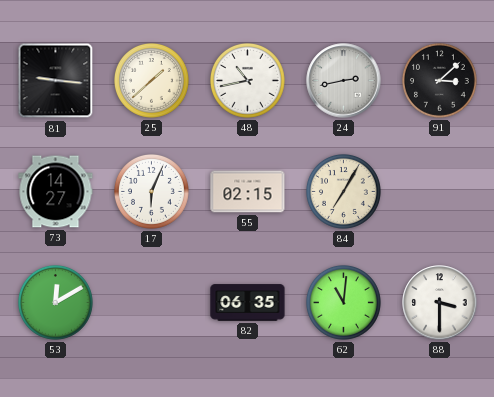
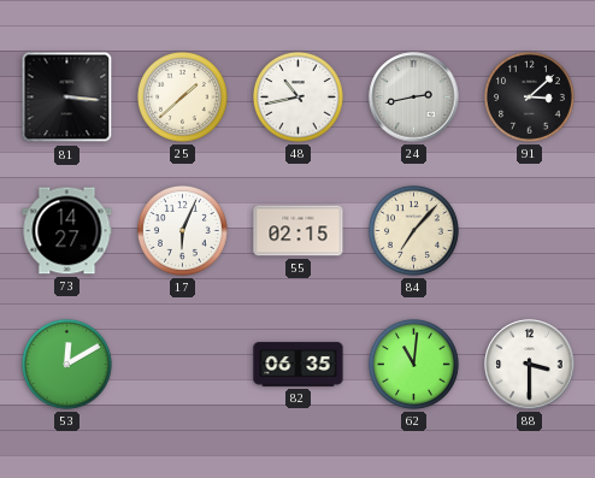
81: 9:16 -> 3:16 (67, 98)
84: 7:05 -> 7:07 (414, 231)
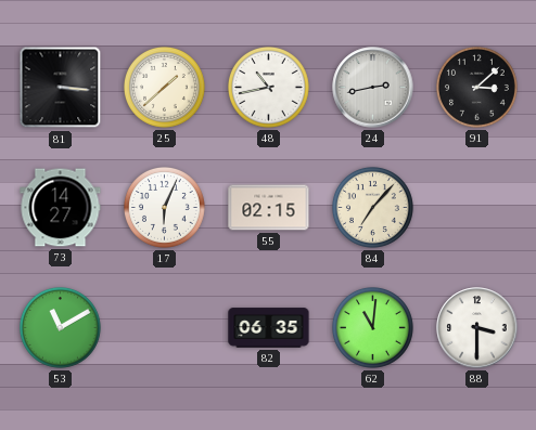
53: 12:10 -> 11:10 (61, 328)
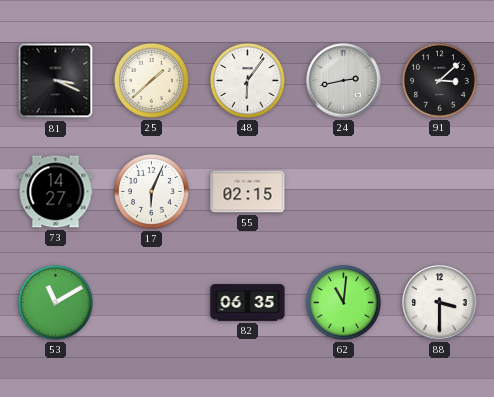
81: 3:16 -> 3:19 (56, 81)
48: 10:43 -> 6:06 (248, 81)
84: 7:07 -> none (373, 208)
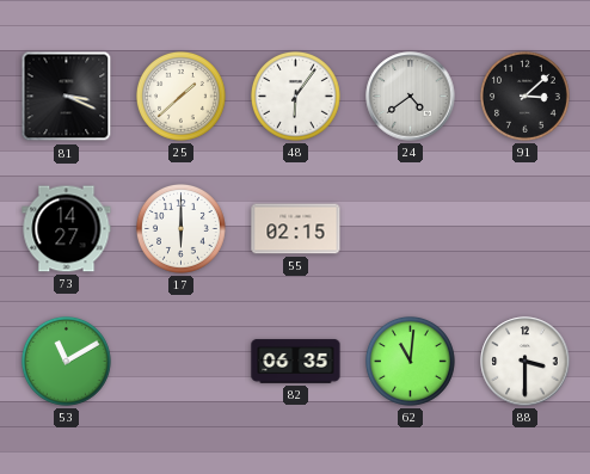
24: 2:43 -> 4:39 (411, 97)
17: 6:04 -> 6:00 (182, 229)
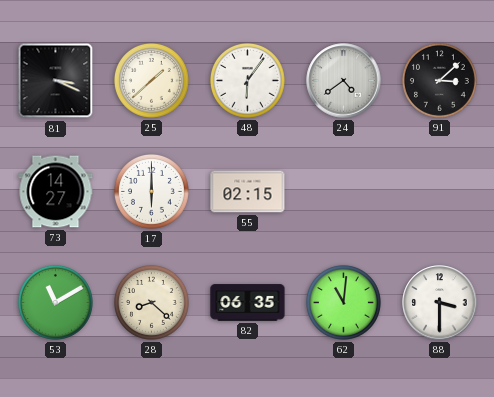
28: none -> 8:22 (152, 303)
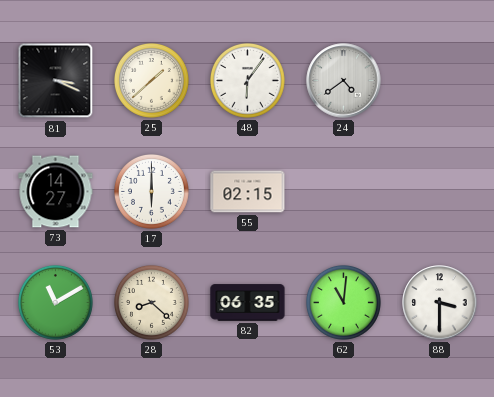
91: 3:08 -> none (440, 81)
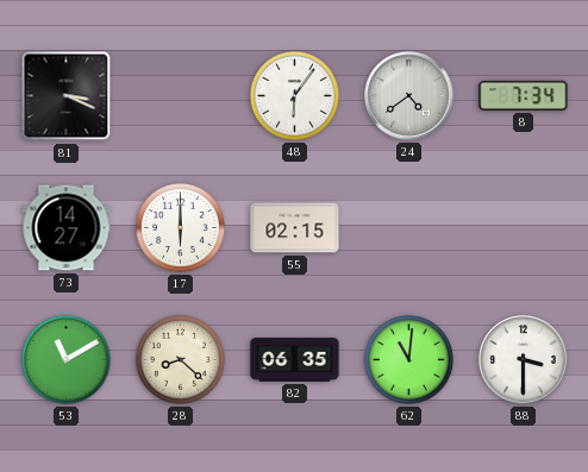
25: 1:38 -> none (152, 81)
8: none -> 7:34 (524, 95)
